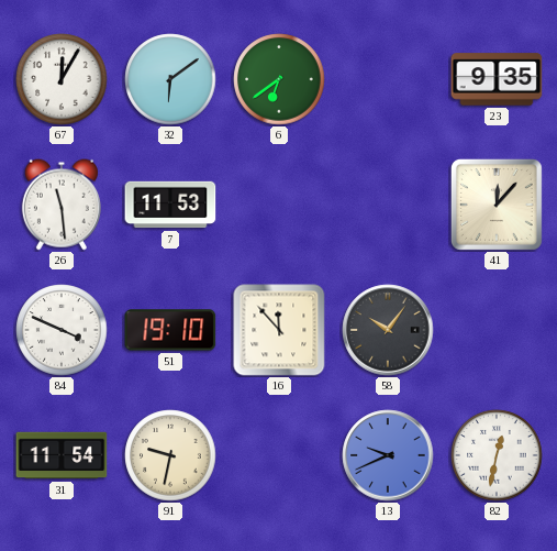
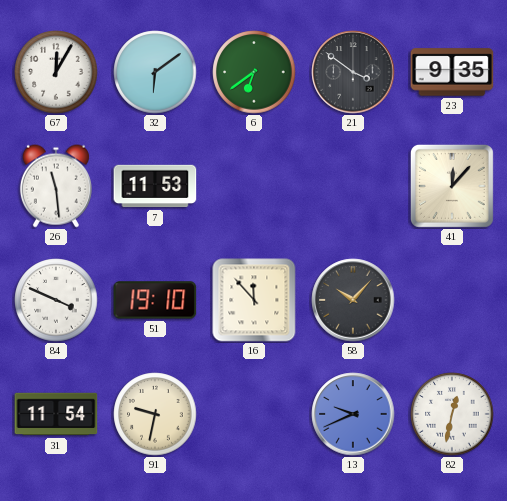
21: none -> 3:51 (353, 72)
58: 10:06 -> 10:07 (353, 300)
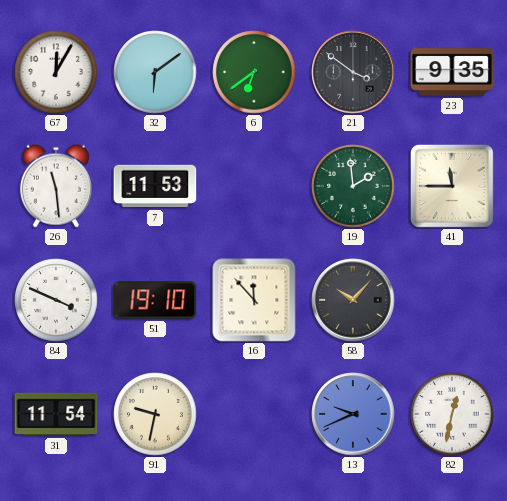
19: none -> 1:59 (353, 186)
41: 12:07 -> 11:45 (452, 186)
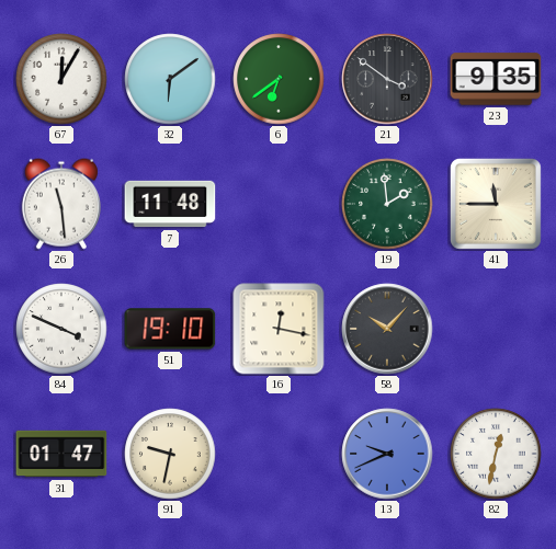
7: 11:53 -> 11:48 (170, 204)
16: 11:53 -> 12:17 (279, 329)
31: 11:54 -> 01:47 (61, 454)
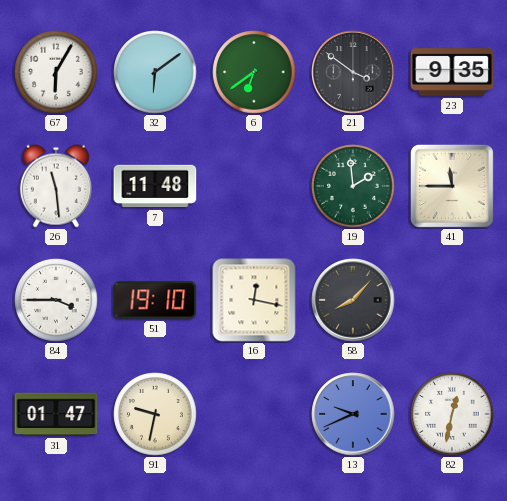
67: 12:05 -> 6:05 (56, 72)
84: 3:49 -> 3:45 (56, 300)
58: 10:07 -> 8:07 (353, 300)
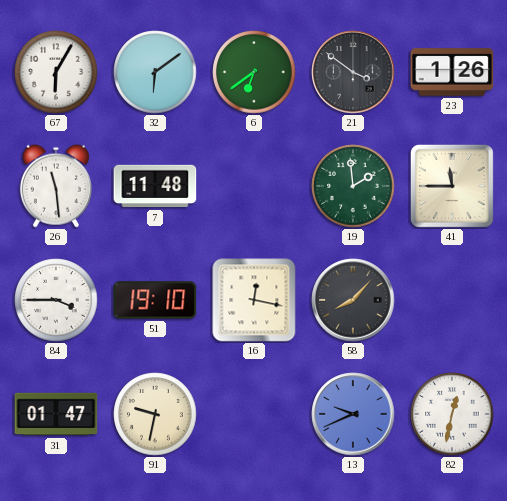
23: 9:35 -> 1:26 (452, 72)
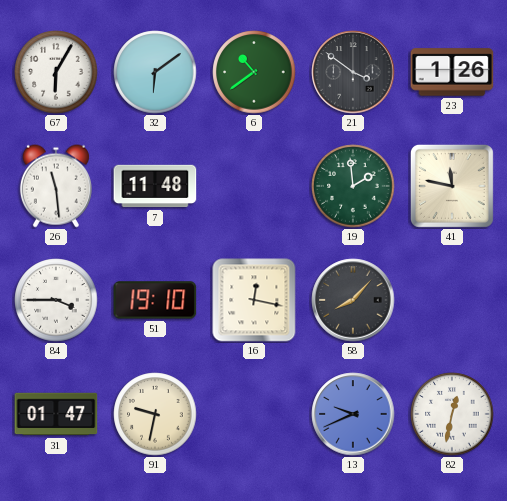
6: 6:39 -> 10:39 (254, 72)
41: 11:45 -> 11:47 (452, 186)
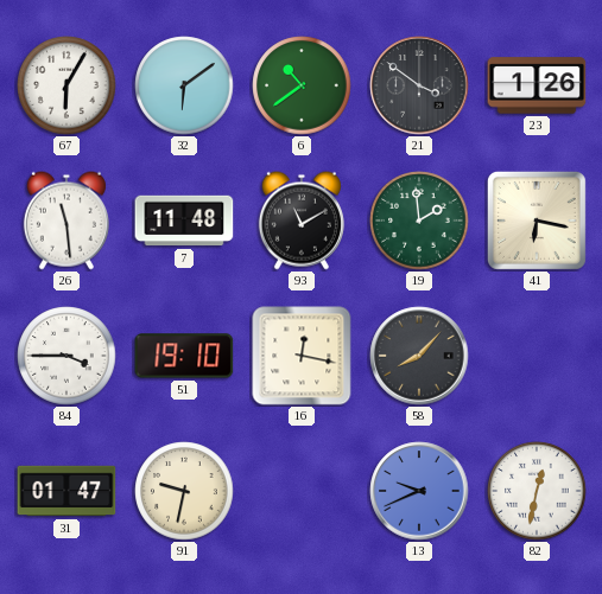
93: none -> 11:10 (302, 221)
41: 11:47 -> 6:17 (537, 221)
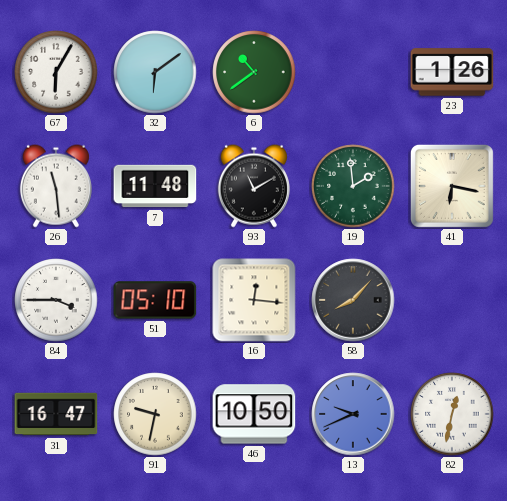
21: 3:51 -> none (419, 85)
51: 19:10 -> 05:10 (155, 300)
16: 12:17 -> 12:16 (254, 300)
31: 01:47 -> 16:47 (56, 414)
46: none -> 10:50 (254, 414)
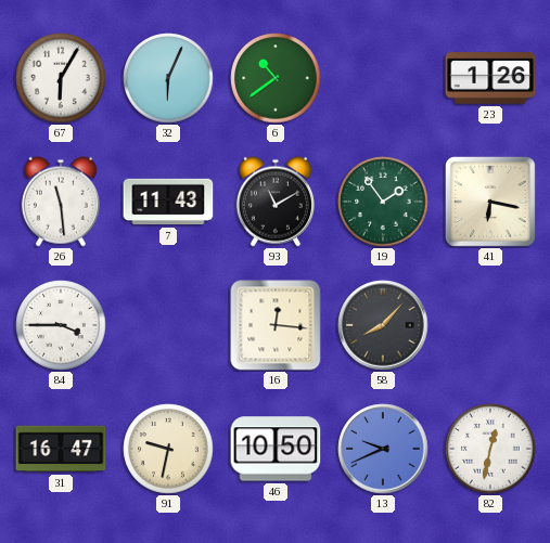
32: 6:09 -> 6:04 (168, 78)
7: 11:48 -> 11:43 (168, 202)
19: 1:59 -> 1:54 (383, 202)
51: 05:10 -> none (155, 300)
